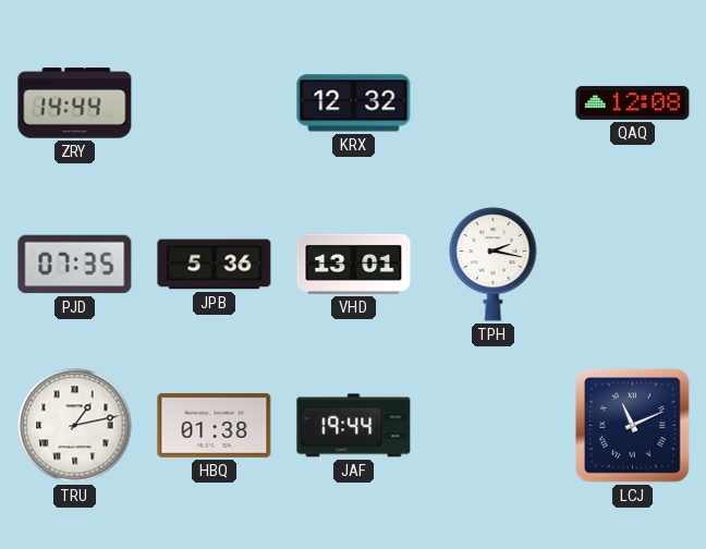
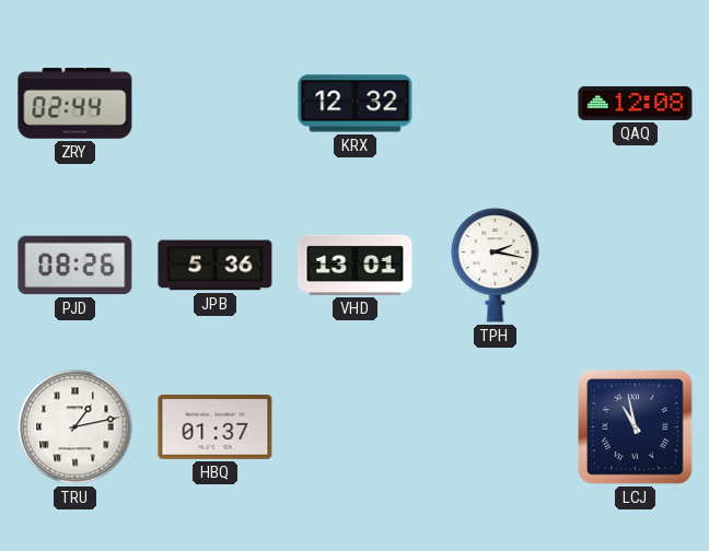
ZRY: 14:44 -> 02:44 (75, 104)
PJD: 07:35 -> 08:26 (75, 266)
HBQ: 01:38 -> 01:37 (216, 426)
JAF: 19:44 -> none (354, 426)
LCJ: 11:11 -> 10:58 (636, 427)
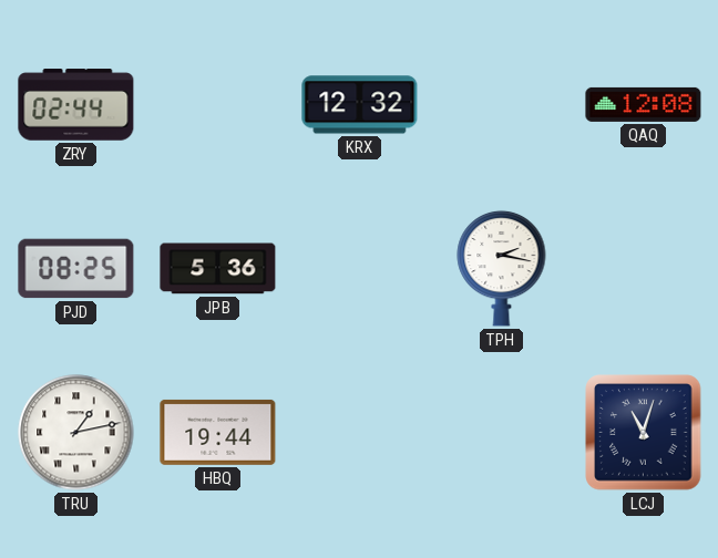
PJD: 08:26 -> 08:25 (76, 269)
VHD: 13:01 -> none (356, 265)
HBQ: 01:37 -> 19:44 (218, 432)
LCJ: 10:58 -> 11:03 (644, 433)
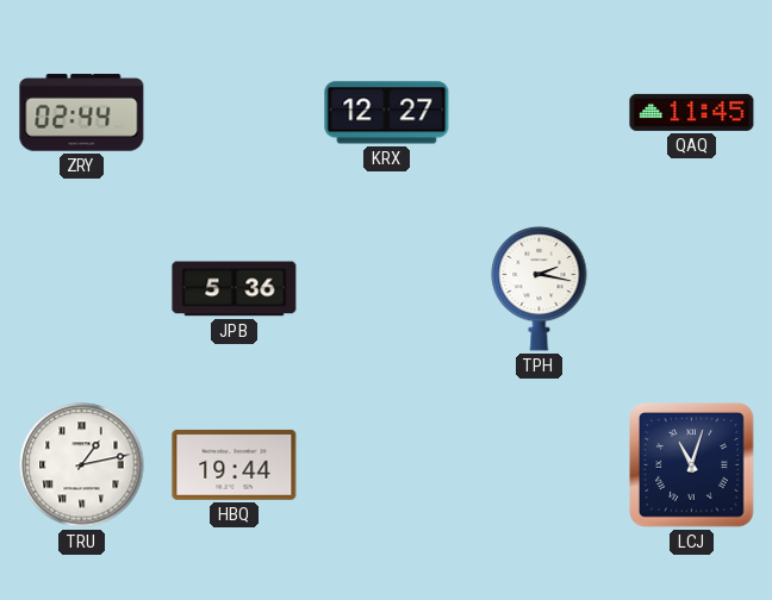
KRX: 12:32 -> 12:27 (387, 113)
QAQ: 12:08 -> 11:45 (692, 112)
PJD: 08:25 -> none (76, 269)
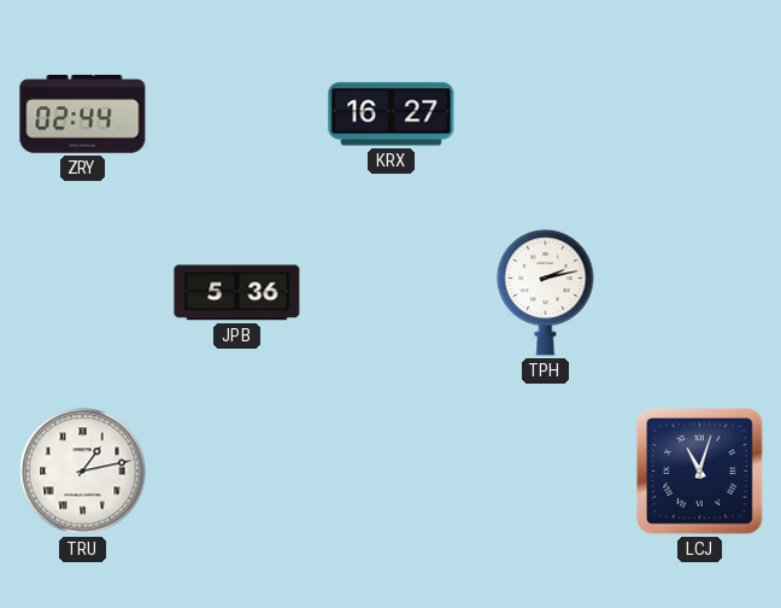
KRX: 12:27 -> 16:27 (392, 115)
QAQ: 11:45 -> none (692, 112)
TPH: 2:17 -> 2:13 (546, 292)
HBQ: 19:44 -> none (235, 464)
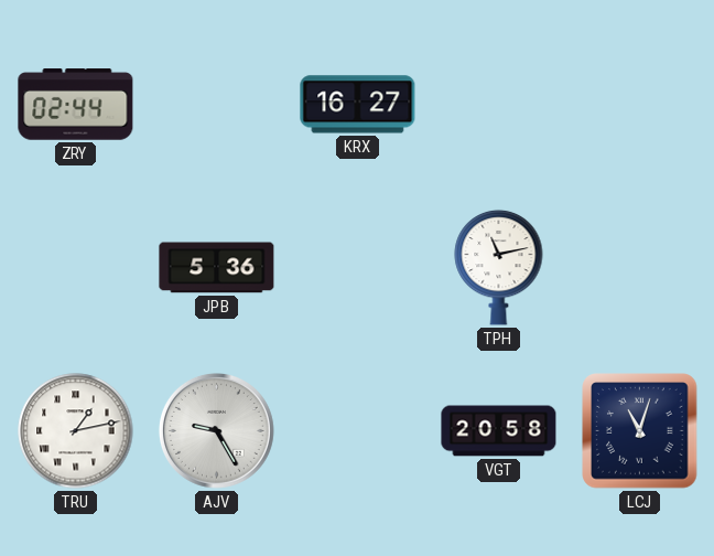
TPH: 2:13 -> 11:13 (499, 267)
AJV: none -> 9:25 (216, 430)
VGT: none -> 20:58 (499, 431)
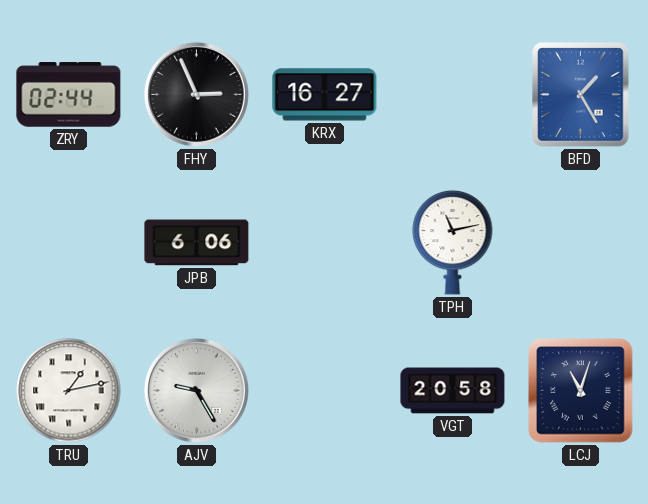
FHY: none -> 2:56 (196, 94)
BFD: none -> 1:25 (581, 95)
JPB: 5:36 -> 6:06 (197, 243)
